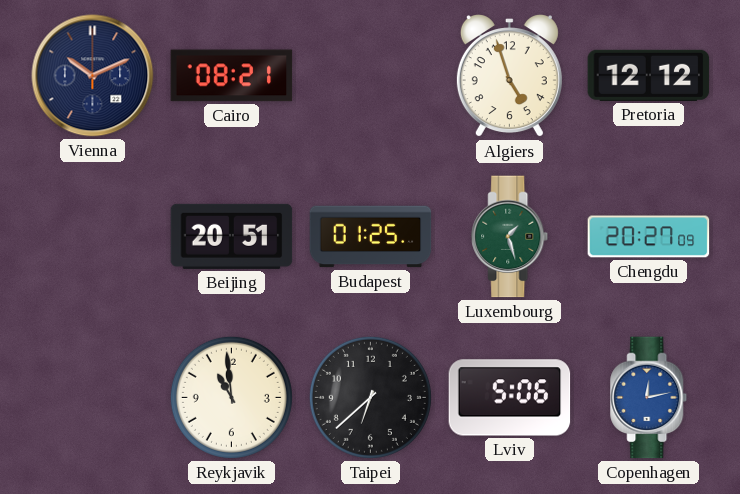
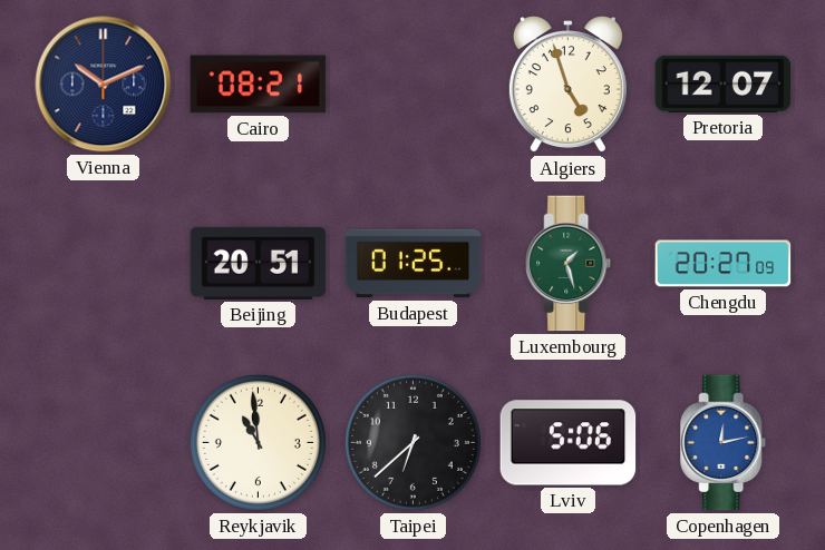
Pretoria: 12:12 -> 12:07 (724, 84)
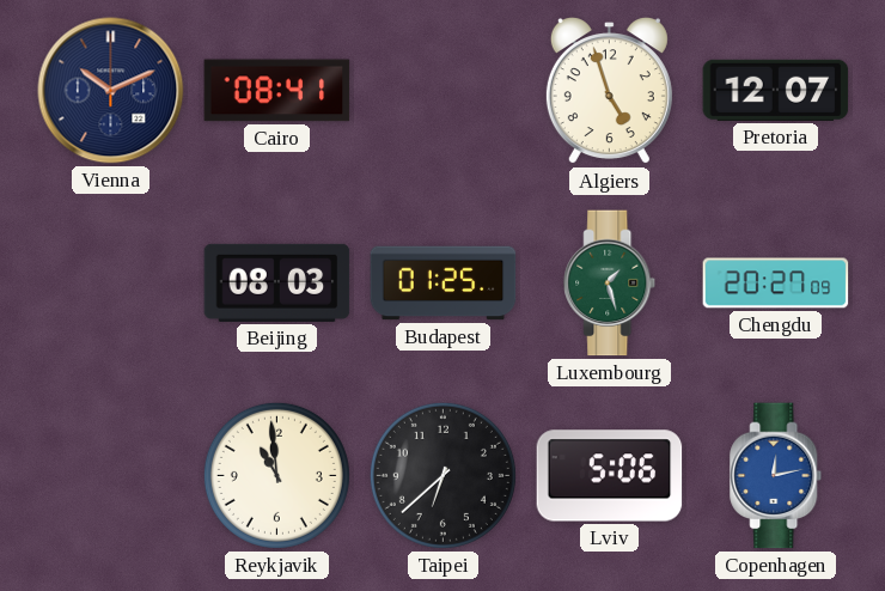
Cairo: 08:21 -> 08:41 (277, 91)
Beijing: 20:51 -> 08:03 (277, 282)
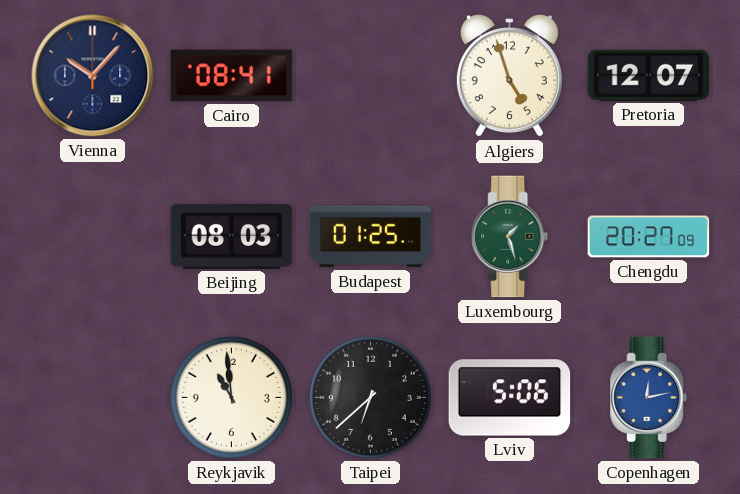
Vienna: 10:11 -> 10:07 (93, 76)
